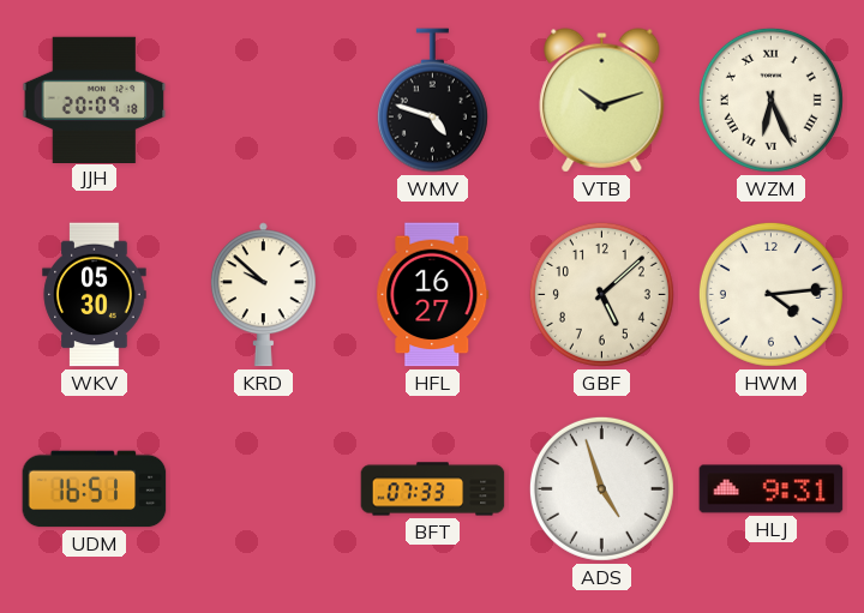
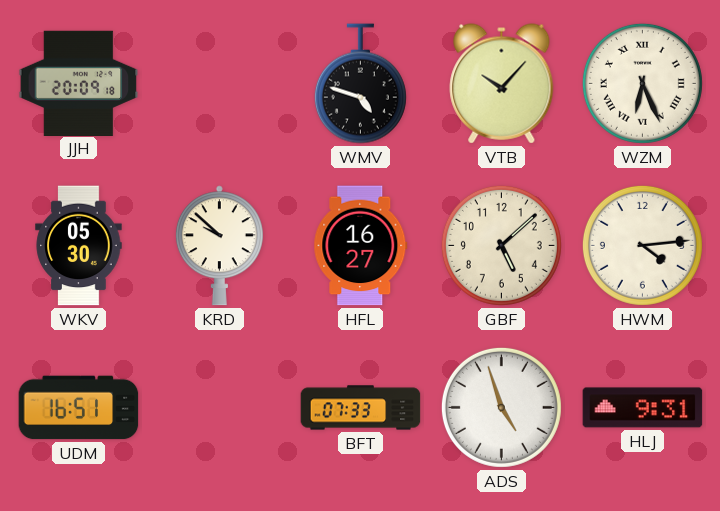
VTB: 10:12 -> 10:07 (502, 84)
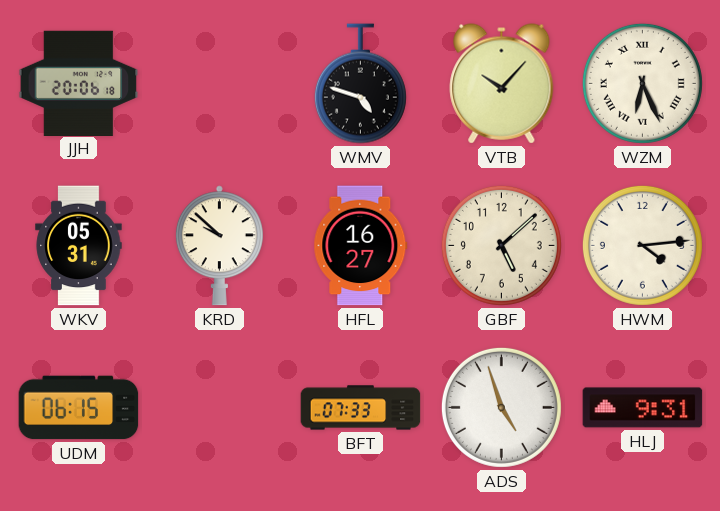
JJH: 20:09 -> 20:06 (79, 83)
WKV: 05:30 -> 05:31 (79, 246)
UDM: 16:51 -> 06:15 (79, 408)
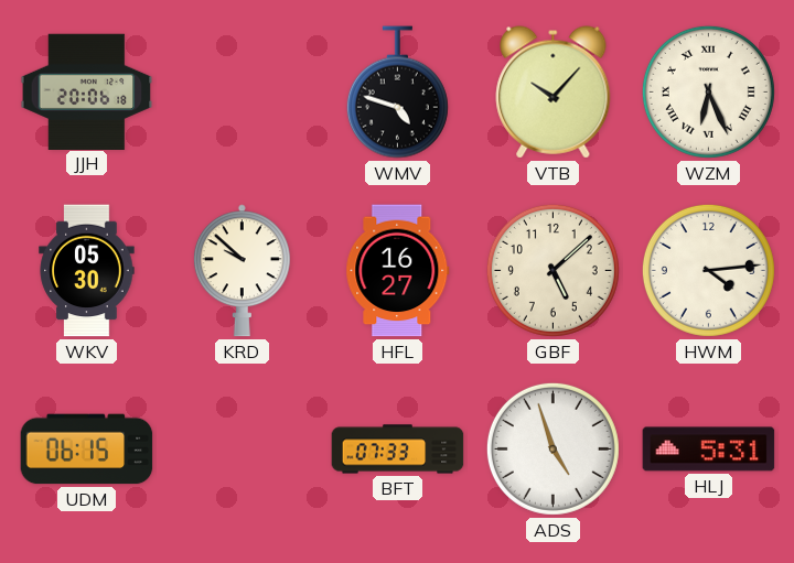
WKV: 05:31 -> 05:30 (87, 271)
HLJ: 9:31 -> 5:31 (709, 450)
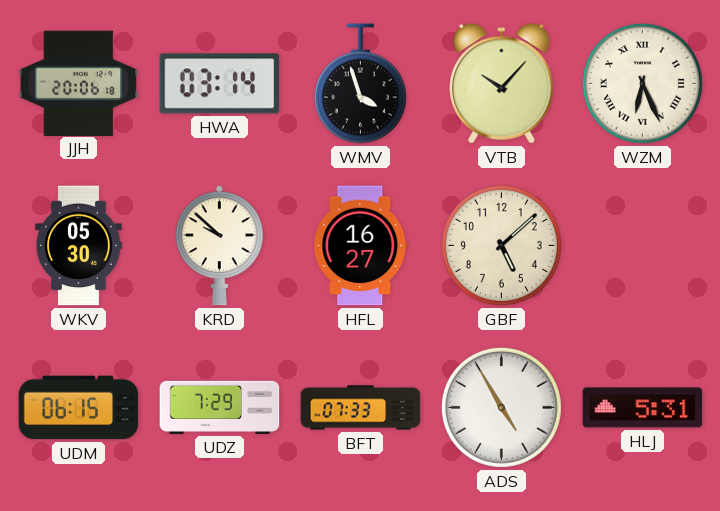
HWA: none -> 03:14 (220, 84)
WMV: 4:48 -> 3:57 (360, 84)
HWM: 4:14 -> none (708, 270)
UDZ: none -> 7:29 (220, 407)
ADS: 4:57 -> 4:55 (501, 407)
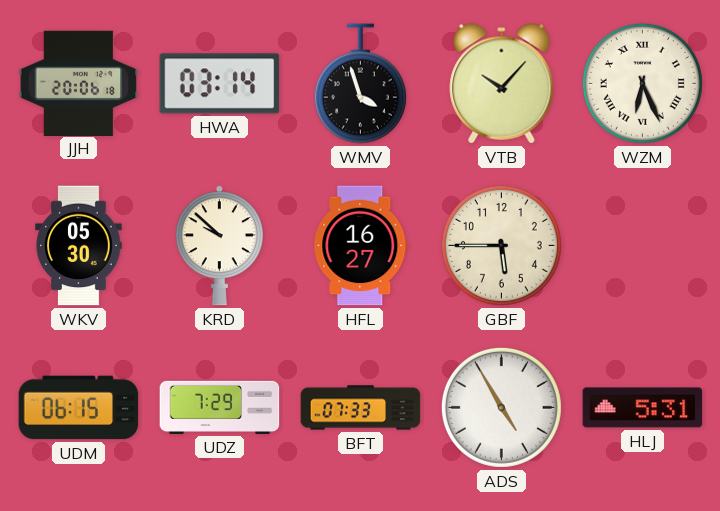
GBF: 5:08 -> 5:45 (501, 245)
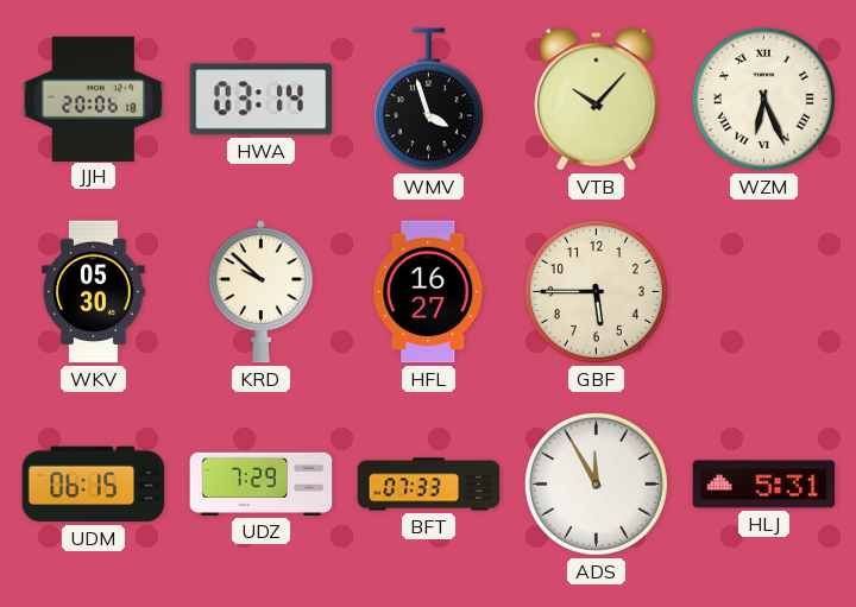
ADS: 4:55 -> 11:55 (596, 483)
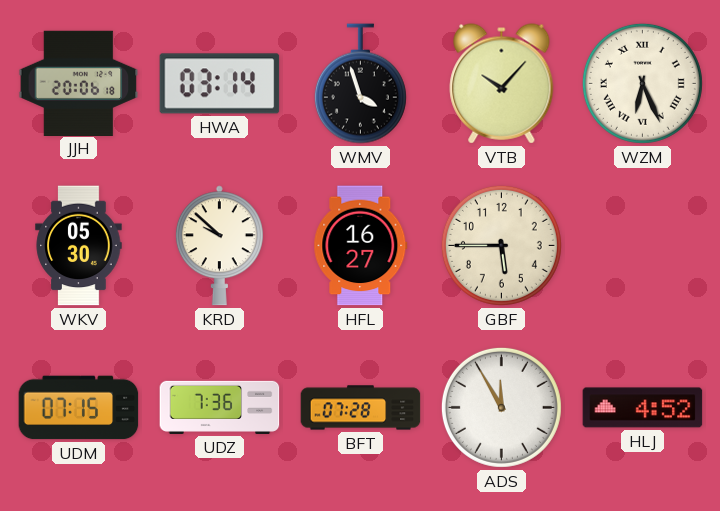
UDM: 06:15 -> 07:15 (79, 408)
UDZ: 7:29 -> 7:36 (220, 407)
BFT: 07:33 -> 07:28 (361, 408)
HLJ: 5:31 -> 4:52 (643, 408)
